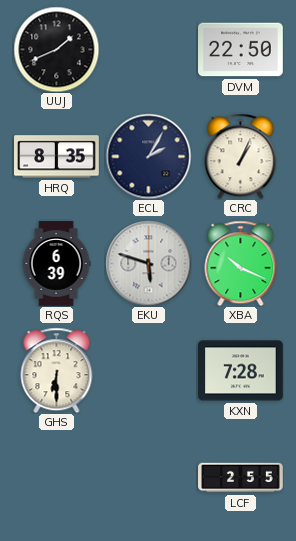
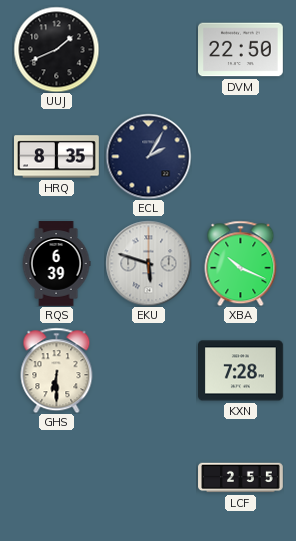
CRC: 1:04 -> none (241, 156)
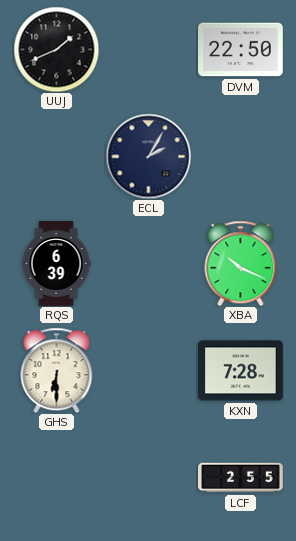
HRQ: 8:35 -> none (57, 157)
EKU: 5:48 -> none (148, 263)
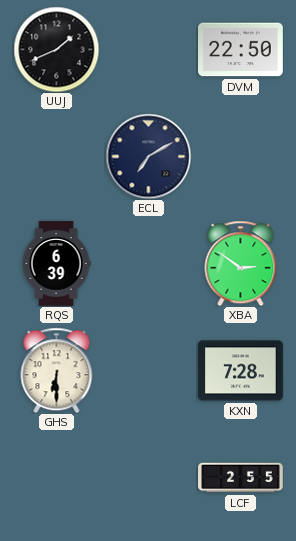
ECL: 2:05 -> 7:10 (148, 156)
XBA: 10:19 -> 2:51 (241, 263)
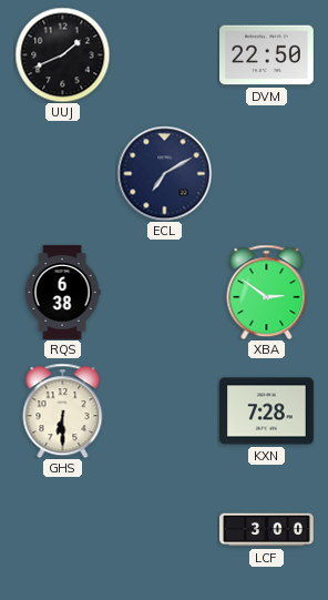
RQS: 6:39 -> 6:38 (62, 293)
LCF: 2:55 -> 3:00 (267, 530)
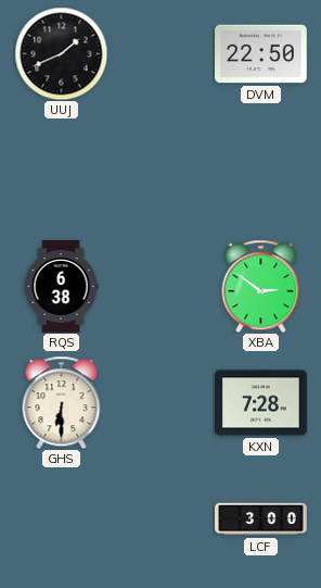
ECL: 7:10 -> none (164, 173)
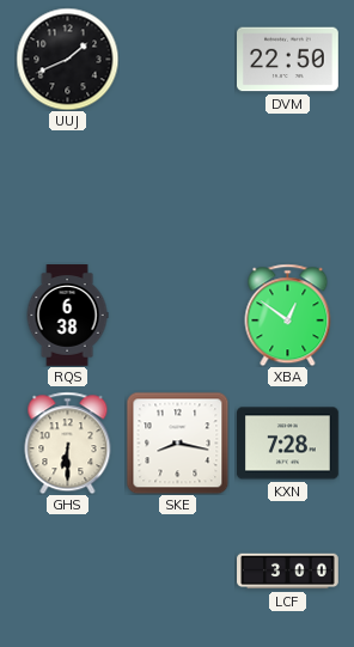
XBA: 2:51 -> 12:51 (288, 315)
SKE: none -> 8:17 (177, 442)
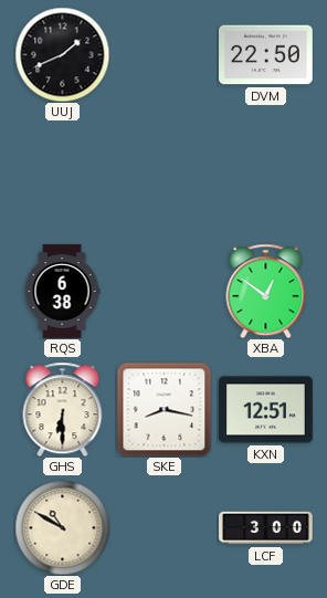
KXN: 7:28 -> 12:51 (266, 410)
GDE: none -> 10:50 (62, 527)
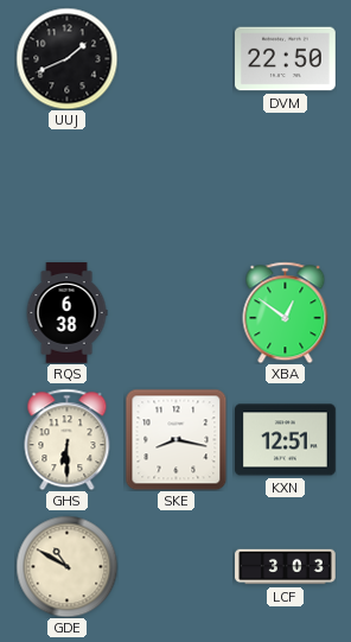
LCF: 3:00 -> 3:03 (286, 567)
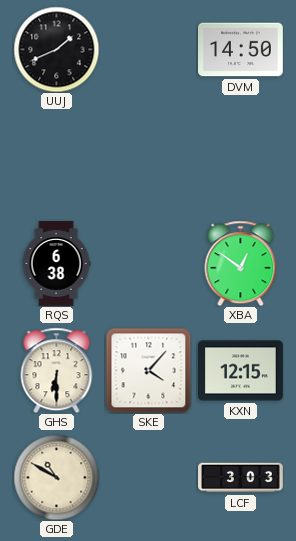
DVM: 22:50 -> 14:50 (241, 50)
SKE: 8:17 -> 4:07 (148, 370)
KXN: 12:51 -> 12:15 (241, 371)
